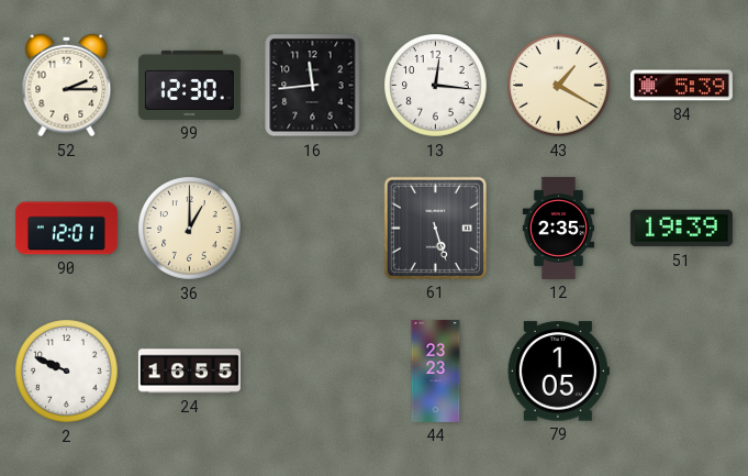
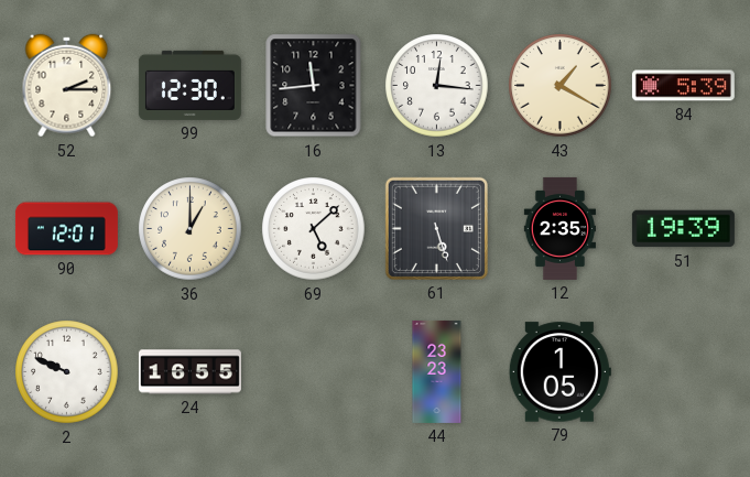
69: none -> 5:08 (314, 229)
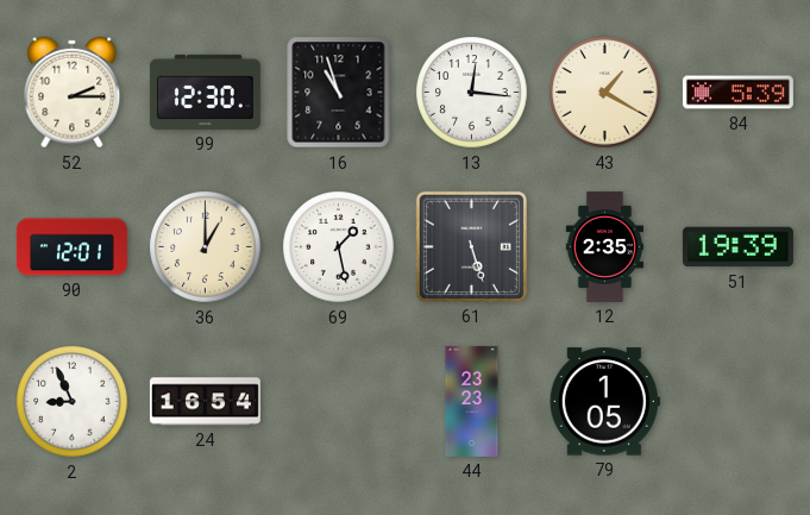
16: 11:44 -> 10:57 (339, 93)
69: 5:08 -> 1:28 (339, 247)
2: 9:49 -> 8:56 (73, 402)
24: 16:55 -> 16:54 (205, 402)
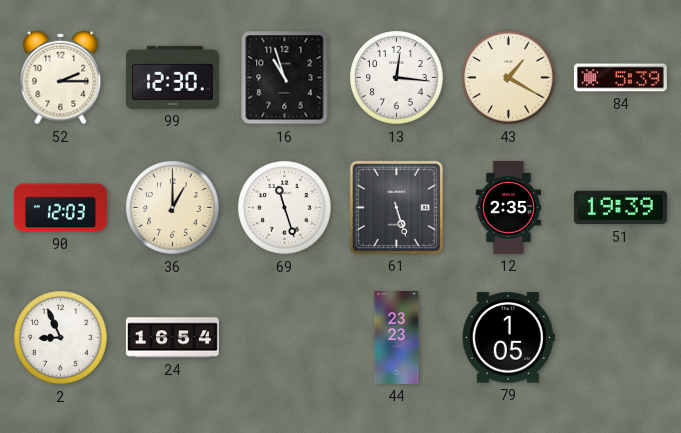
90: 12:01 -> 12:03 (60, 208)
69: 1:28 -> 11:27 (285, 208)
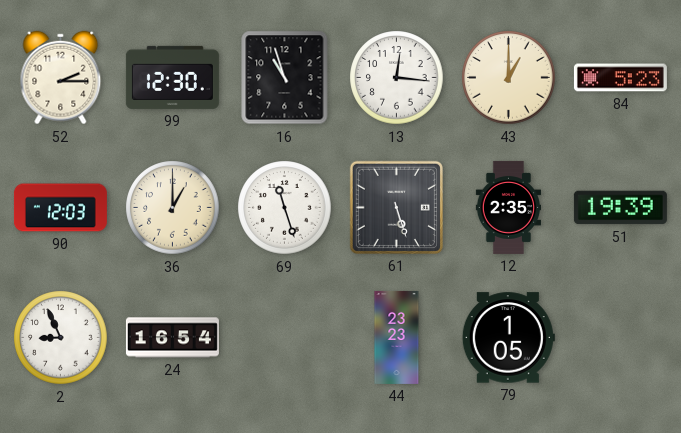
43: 1:20 -> 1:00 (509, 78)
84: 5:39 -> 5:23 (620, 78)
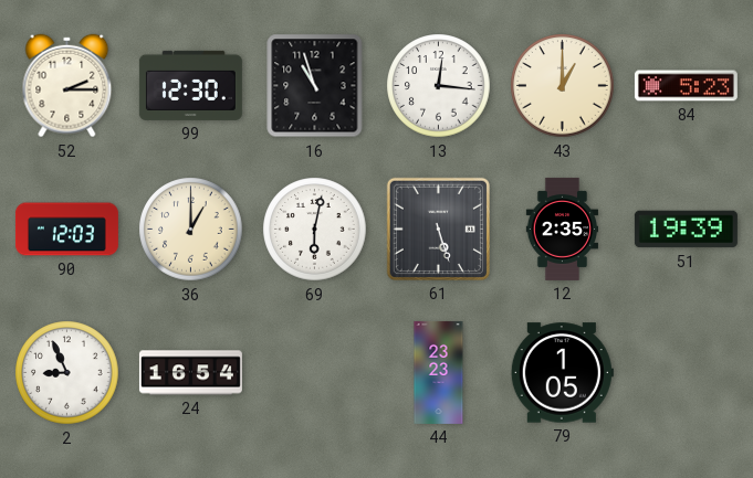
69: 11:27 -> 6:02 (315, 230)
